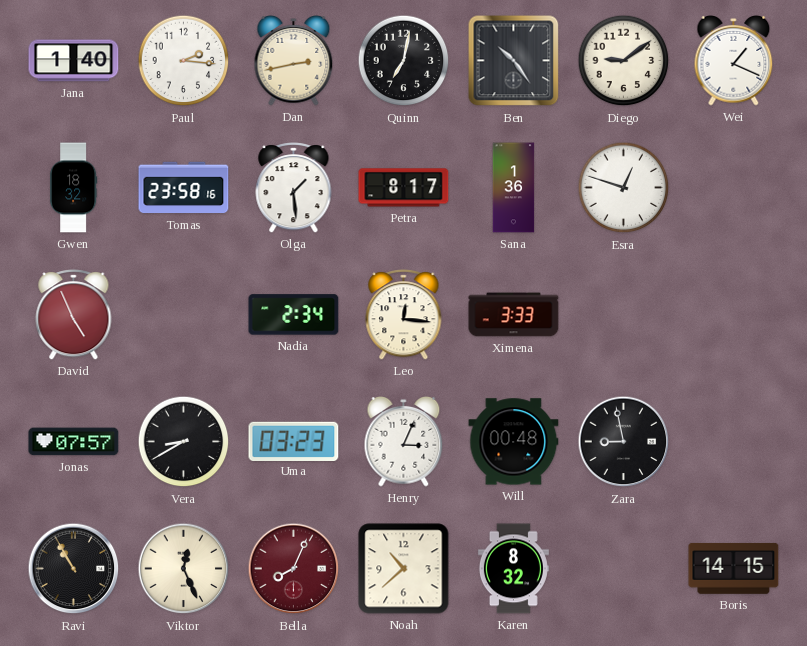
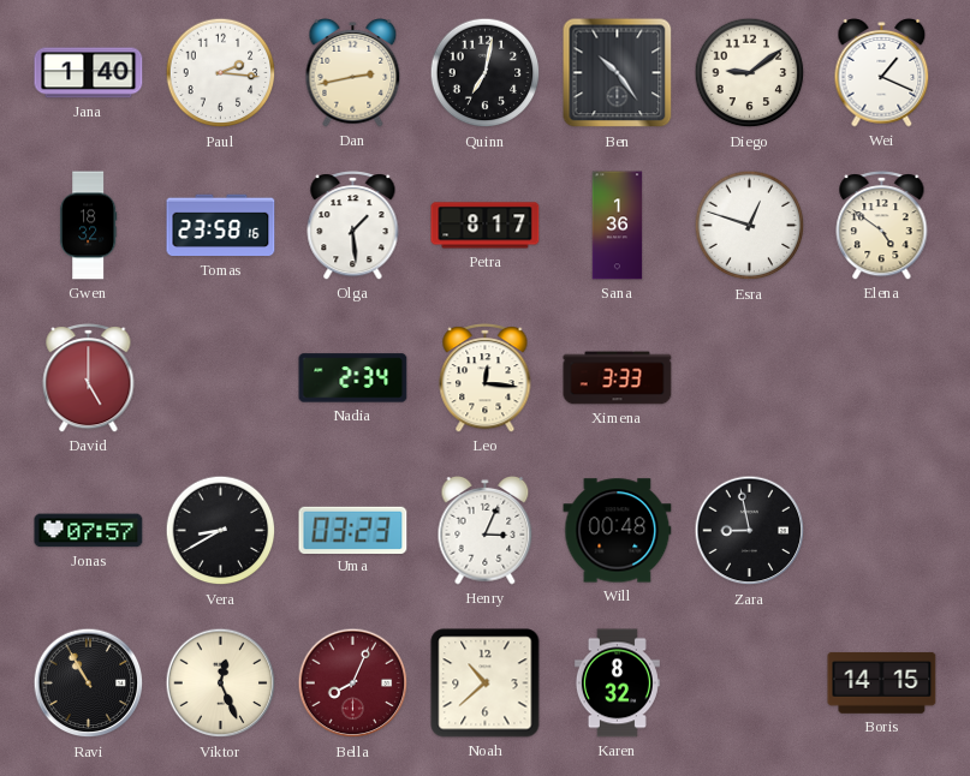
Elena: none -> 4:51 (882, 226)
David: 4:56 -> 5:00 (89, 378)
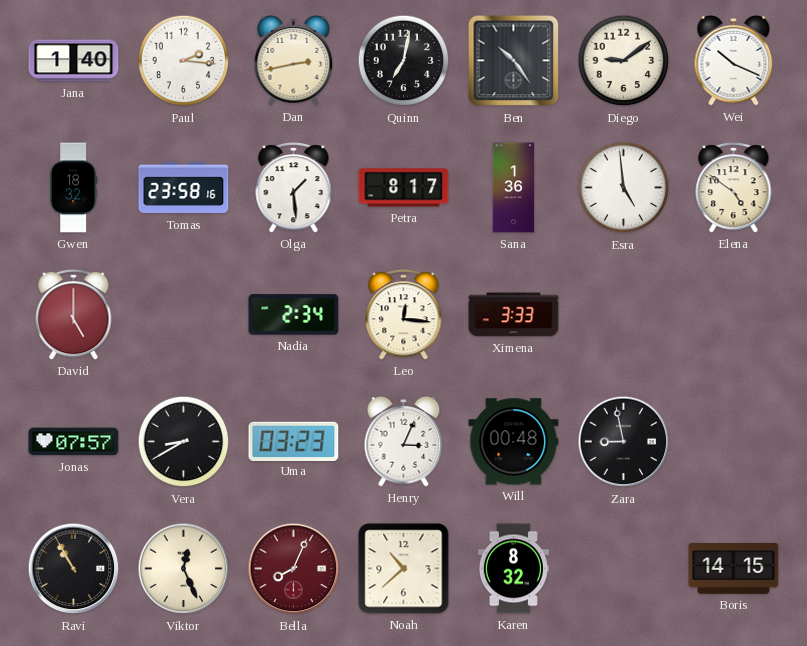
Wei: 1:19 -> 10:19 (734, 61)
Esra: 12:48 -> 4:59 (624, 188)
